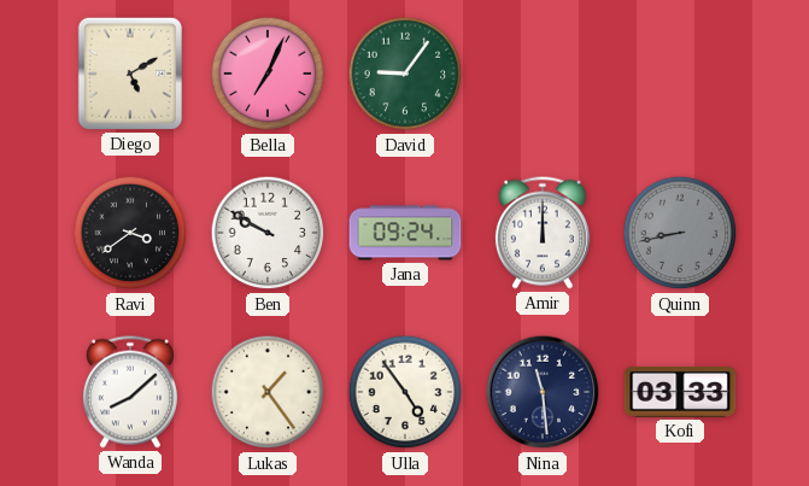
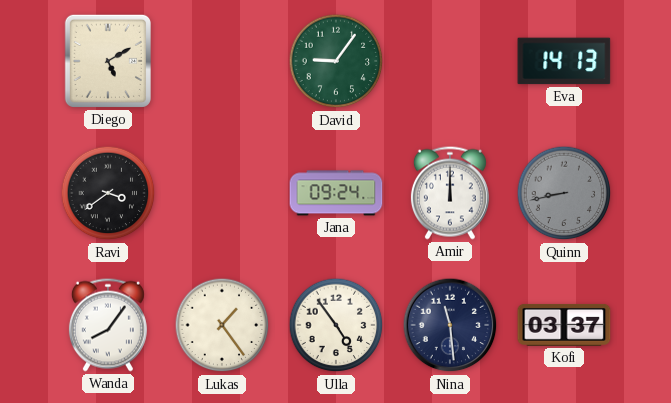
Bella: 7:04 -> none (268, 74)
Eva: none -> 14:13 (564, 61)
Ben: 9:50 -> none (268, 233)
Wanda: 8:08 -> 8:06 (108, 325)
Kofi: 03:33 -> 03:37 (564, 325)
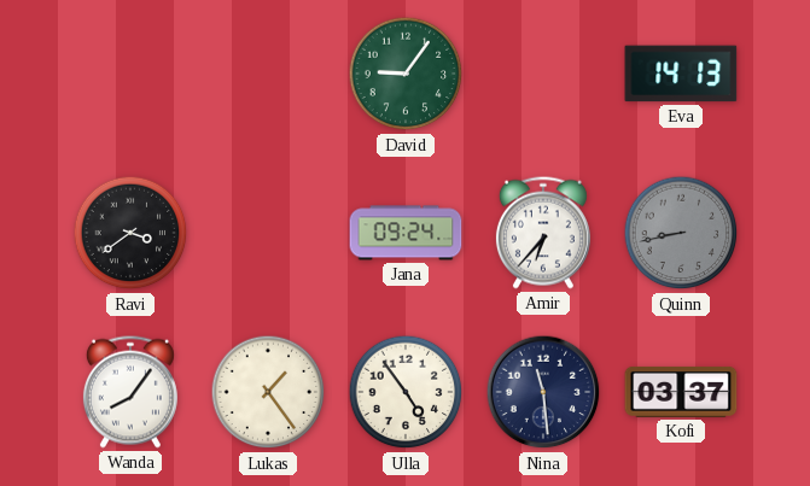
Diego: 5:10 -> none (108, 61)
Amir: 12:00 -> 6:37 (543, 233)
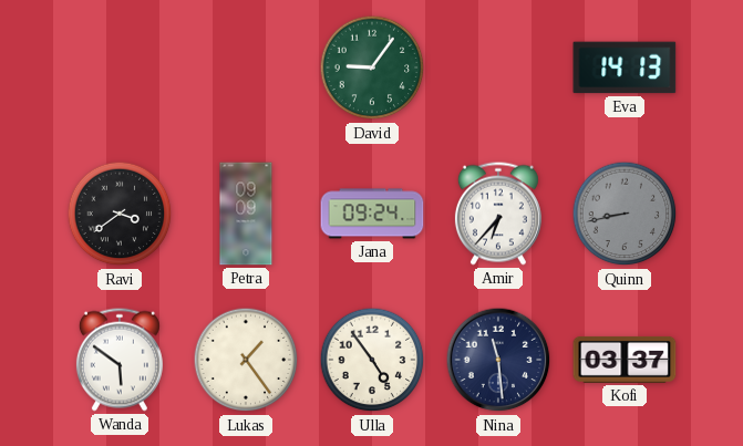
Petra: none -> 09:09 (246, 214)
Wanda: 8:06 -> 5:51 (120, 360)
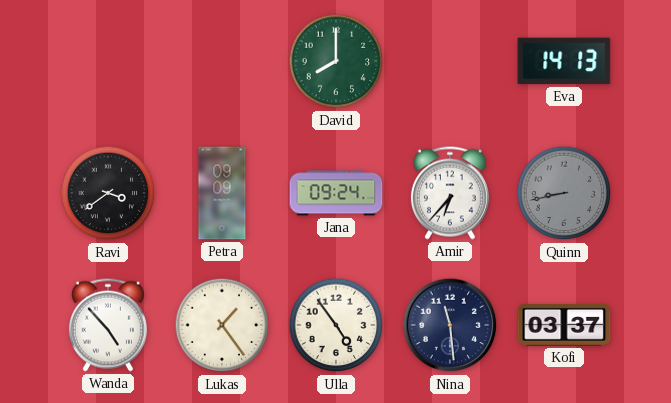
David: 9:06 -> 8:00 (336, 61)
Wanda: 5:51 -> 4:53 (108, 325)
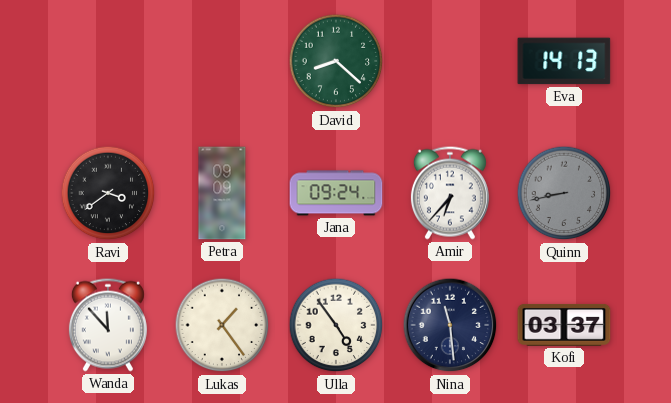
David: 8:00 -> 8:22 (336, 61)
Wanda: 4:53 -> 11:53 (108, 325)
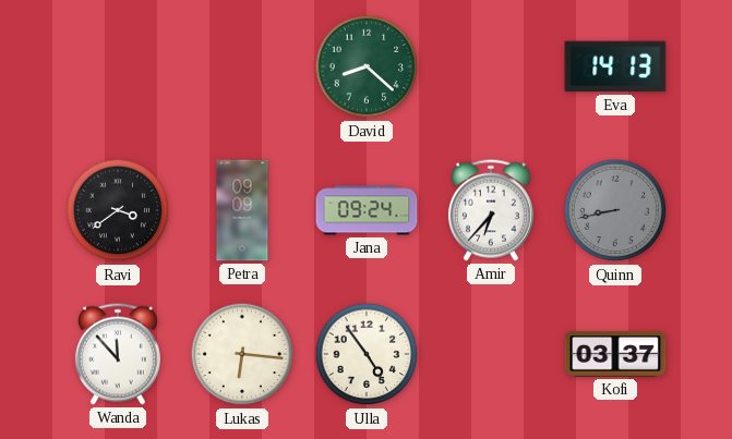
Lukas: 1:24 -> 6:16 (242, 354)
Nina: 11:29 -> none (450, 325)
